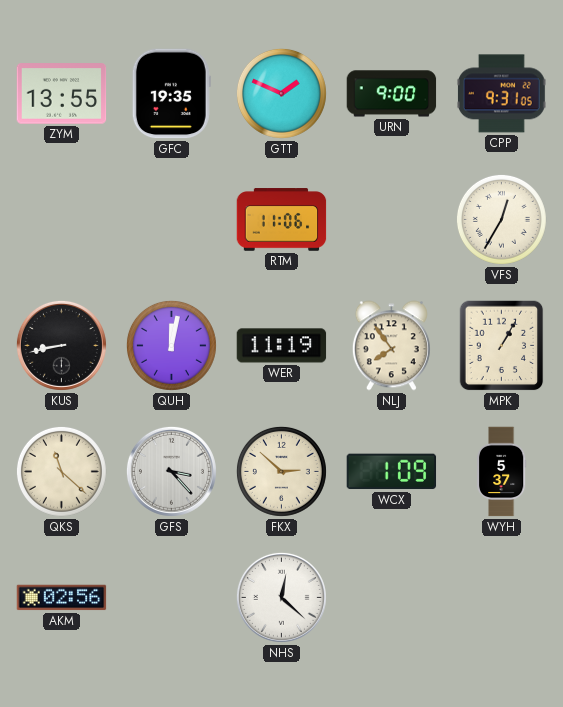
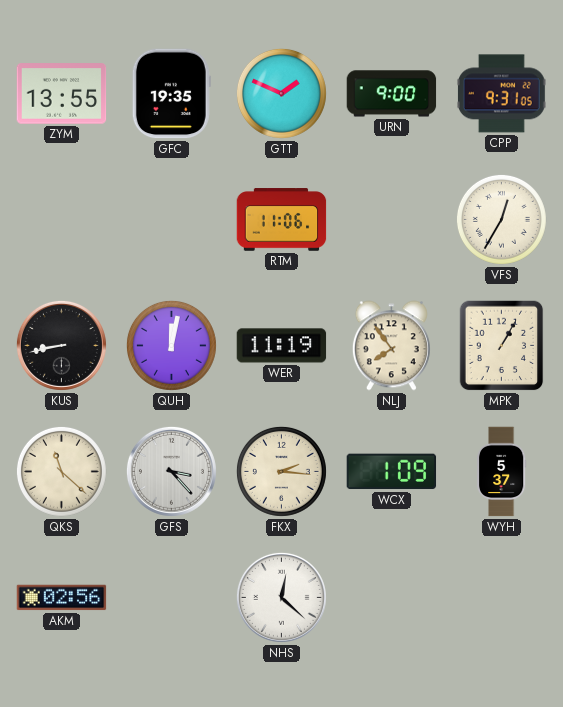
FKX: 2:52 -> 2:16 (281, 471)
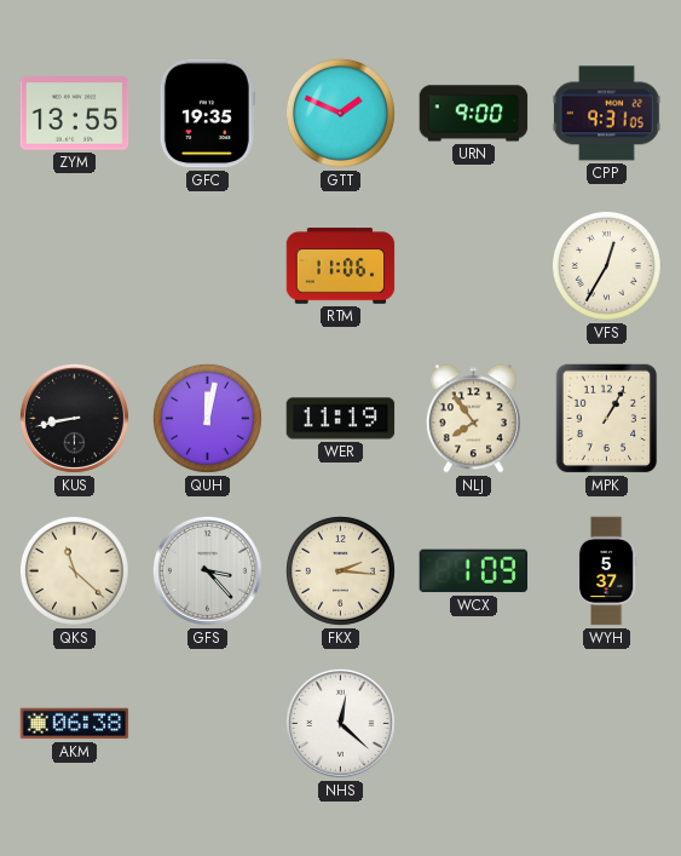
AKM: 02:56 -> 06:38 (75, 724)
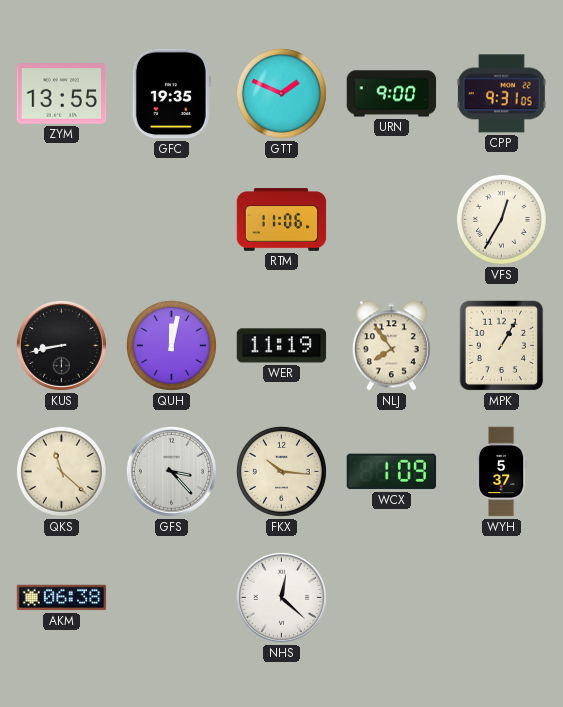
FKX: 2:16 -> 10:16 (281, 471)
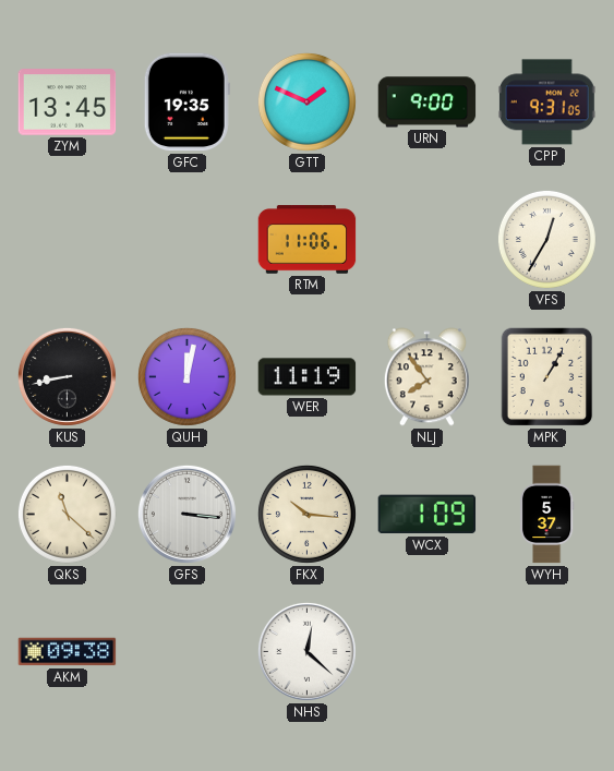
ZYM: 13:55 -> 13:45 (68, 103)
GFS: 3:23 -> 3:16 (186, 514)
AKM: 06:38 -> 09:38 (68, 652)
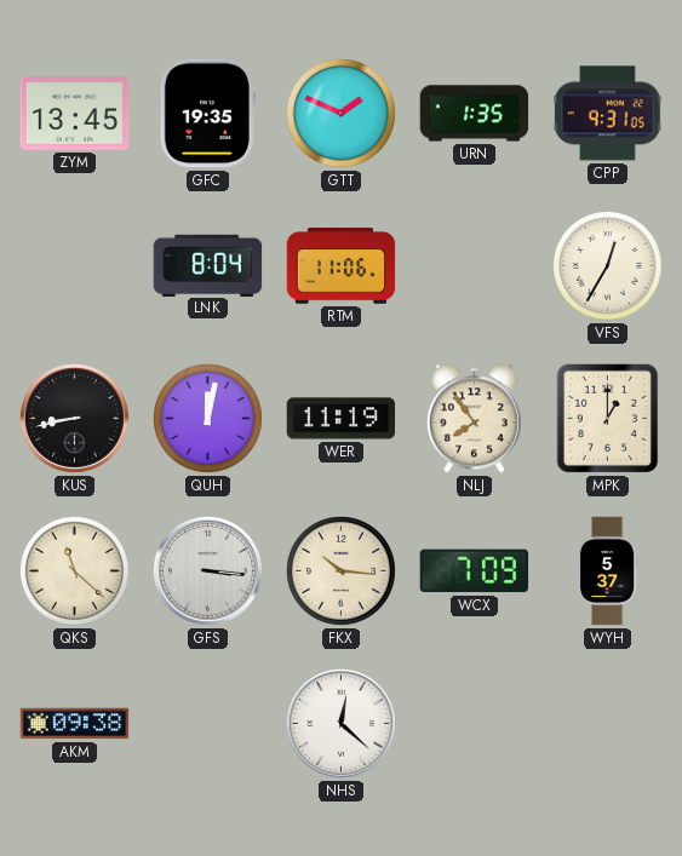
URN: 9:00 -> 1:35 (475, 114)
LNK: none -> 8:04 (208, 265)
MPK: 1:05 -> 1:00 (608, 419)
WCX: 1:09 -> 7:09 (475, 571)
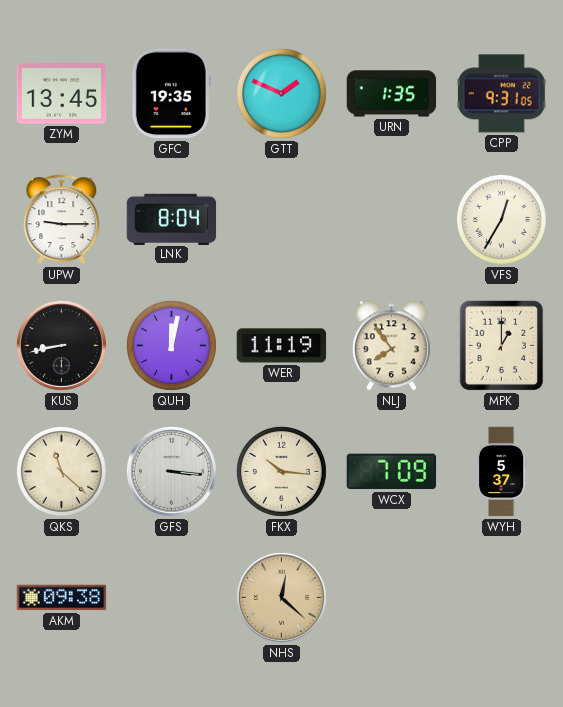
UPW: none -> 9:15 (62, 220)
RTM: 11:06 -> none (342, 266)
NHS dial: white -> champagne (281, 597)
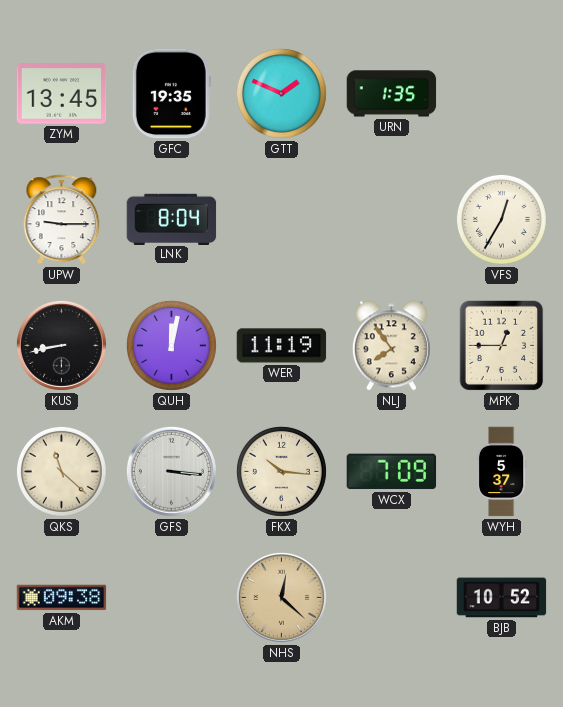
CPP: 9:31 -> none (501, 94)
MPK: 1:00 -> 12:45 (502, 346)
BJB: none -> 10:52 (502, 598)
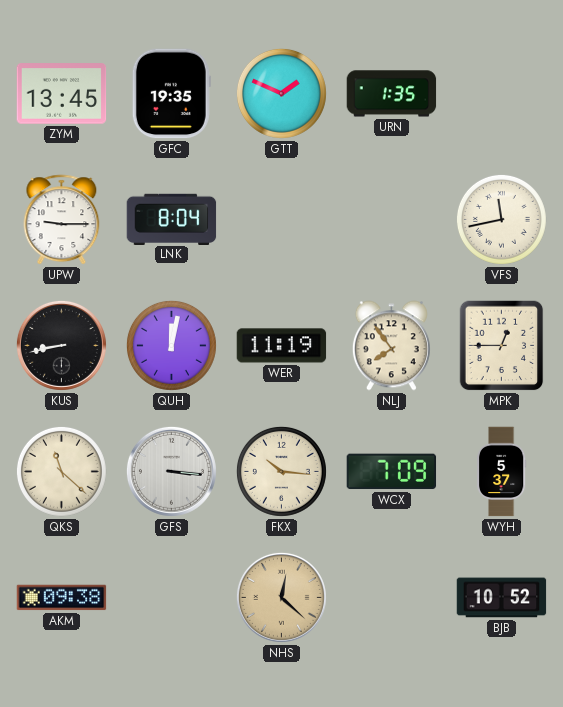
VFS: 12:35 -> 11:43 (501, 219)
